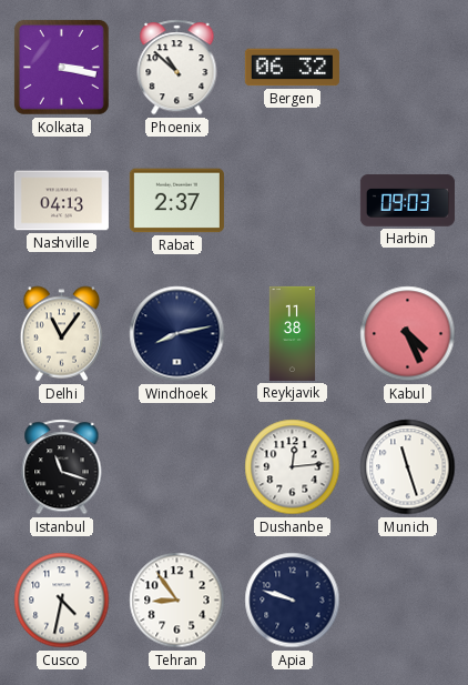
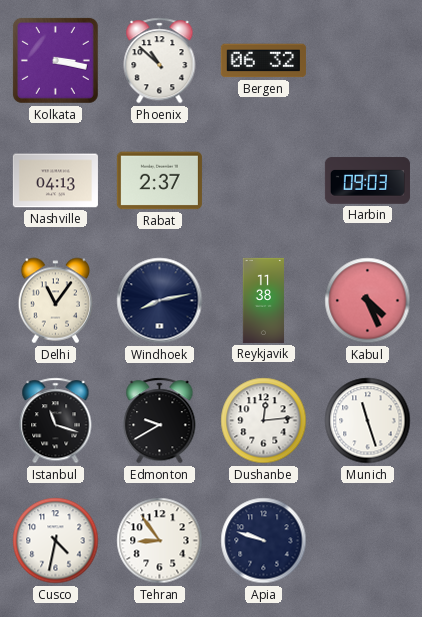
Edmonton: none -> 9:40 (160, 421)
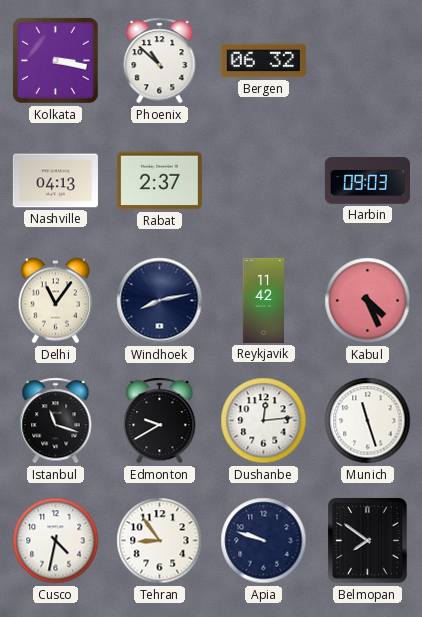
Reykjavik: 11:38 -> 11:42 (264, 300)
Belmopan: none -> 7:51 (368, 541)
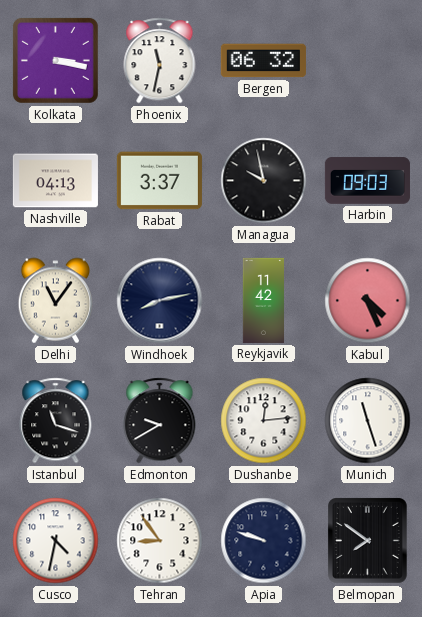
Phoenix: 10:52 -> 11:32 (160, 61)
Rabat: 2:37 -> 3:37 (159, 181)
Managua: none -> 9:58 (264, 181)
